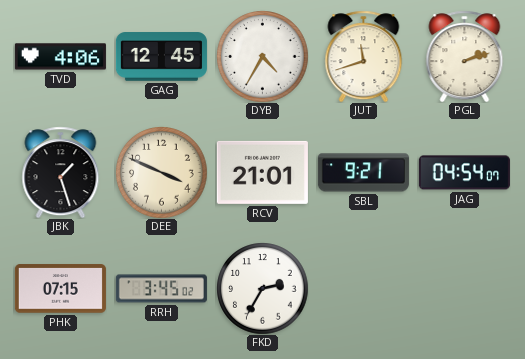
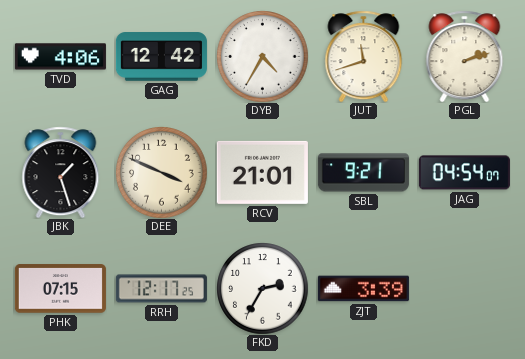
GAG: 12:45 -> 12:42 (161, 57)
RRH: 3:45 -> 12:17 (161, 289)
ZJT: none -> 3:39 (363, 289)
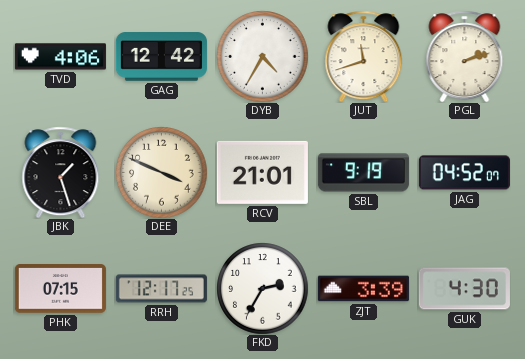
SBL: 9:21 -> 9:19 (363, 173)
JAG: 04:54 -> 04:52 (464, 173)
GUK: none -> 4:30 (464, 289)
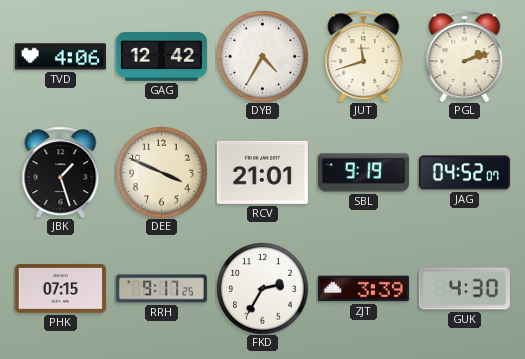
RRH: 12:17 -> 9:17 (161, 289)
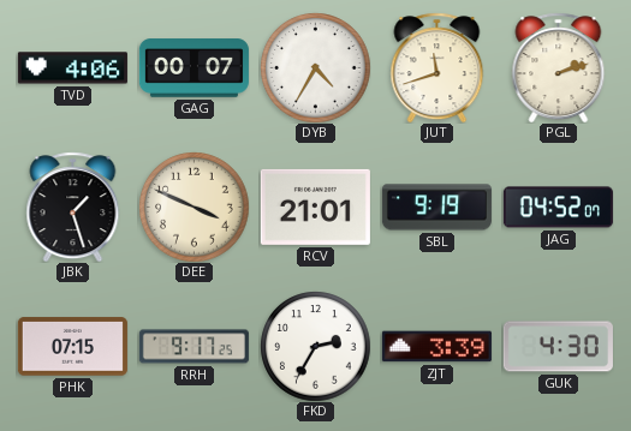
GAG: 12:42 -> 00:07 (194, 68)
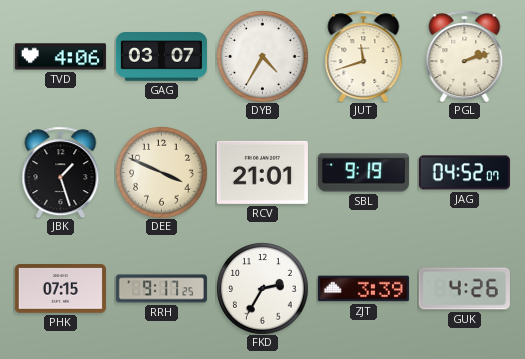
GAG: 00:07 -> 03:07 (161, 57)
GUK: 4:30 -> 4:26 (464, 289)
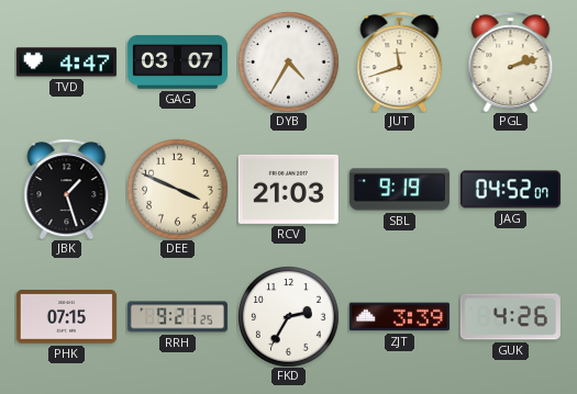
TVD: 4:06 -> 4:47 (66, 63)
RCV: 21:01 -> 21:03 (288, 189)
RRH: 9:17 -> 9:21 (177, 317)
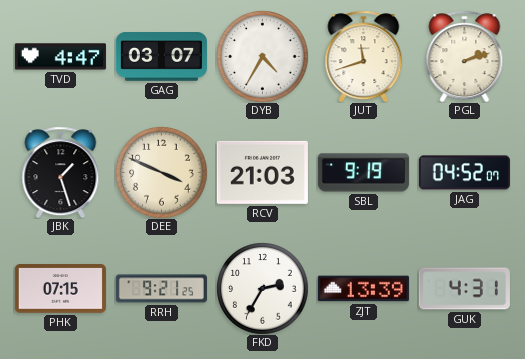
ZJT: 3:39 -> 13:39 (363, 289)
GUK: 4:26 -> 4:31 (464, 289)
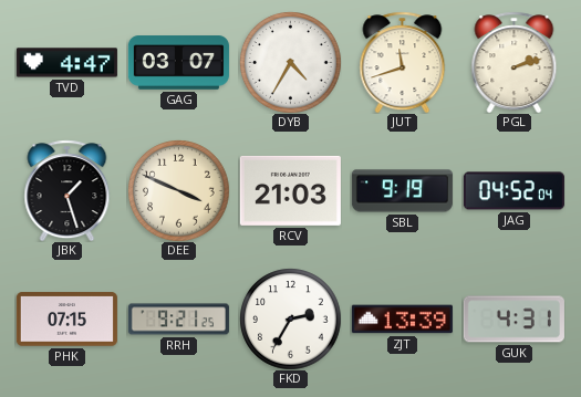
JAG: 04:52:07 -> 04:52:04 (513, 191)
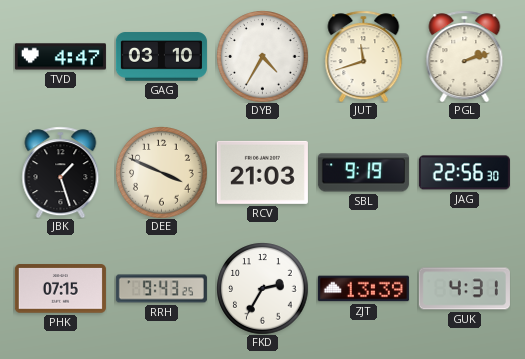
GAG: 03:07 -> 03:10 (161, 57)
JAG: 04:52 -> 22:56 (464, 173)
RRH: 9:21 -> 9:43 (161, 289)
